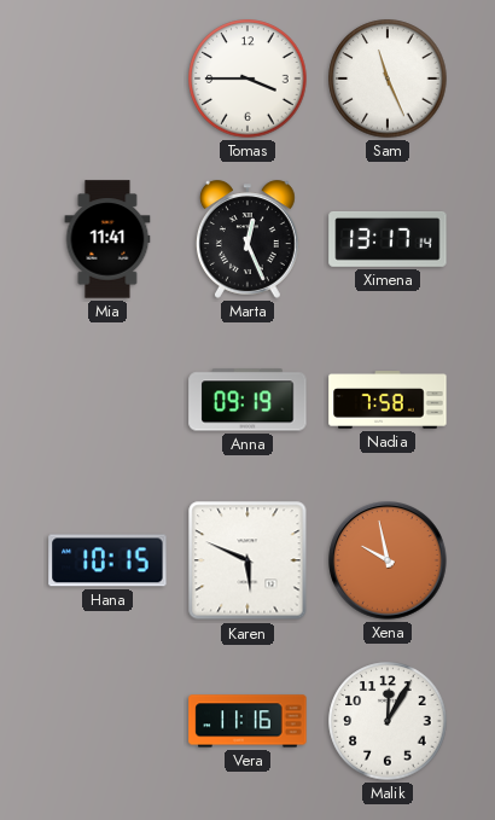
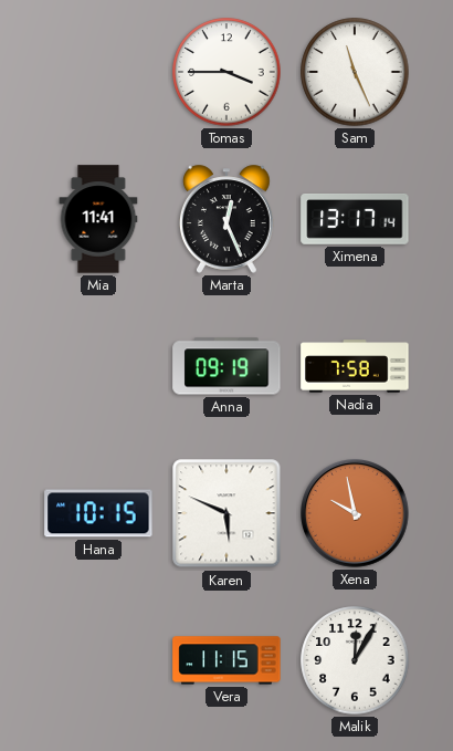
Vera: 11:16 -> 11:15 (227, 660)
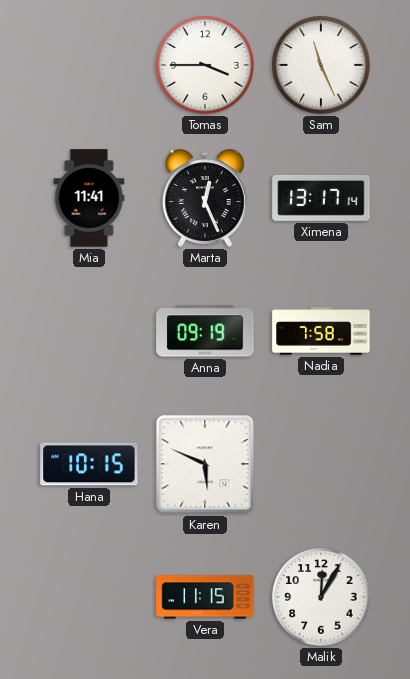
Xena: 9:58 -> none (356, 514)
